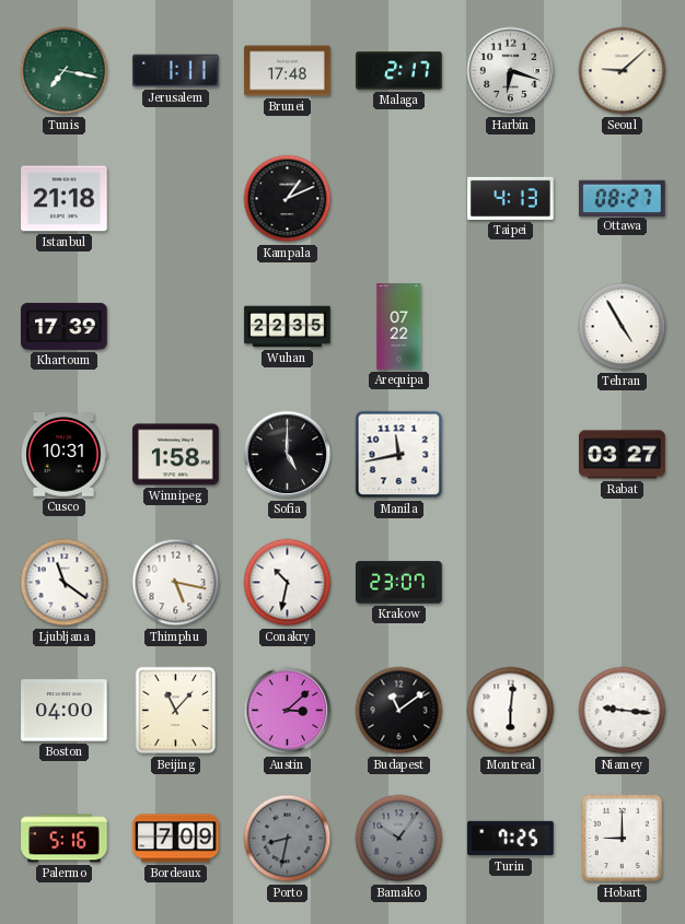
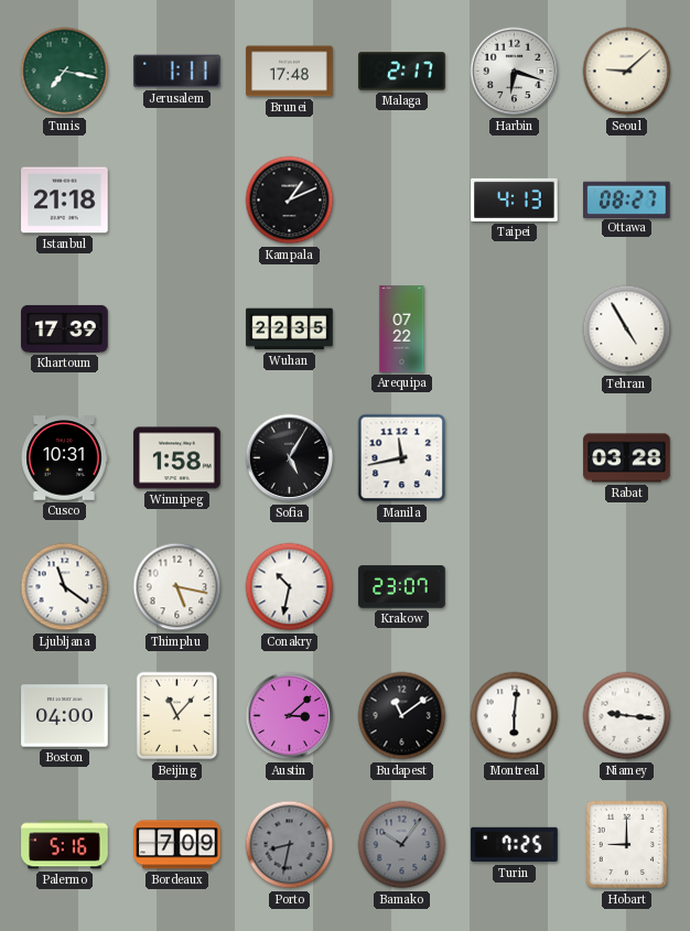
Sofia: 5:00 -> 5:05 (290, 458)
Rabat: 03:27 -> 03:28 (627, 458)
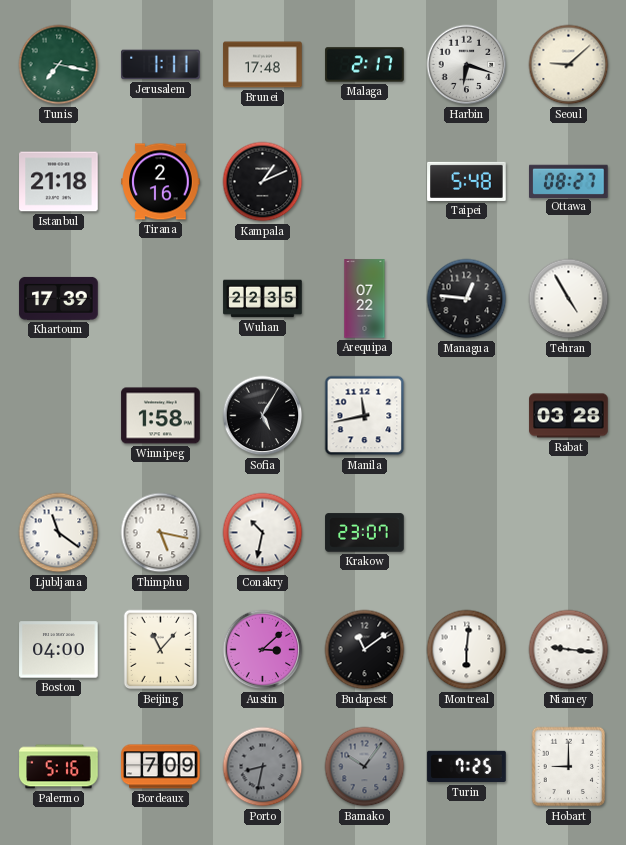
Tirana: none -> 2:16 (161, 182)
Taipei: 4:13 -> 5:48 (467, 181)
Managua: none -> 12:46 (467, 299)
Cusco: 10:31 -> none (64, 458)
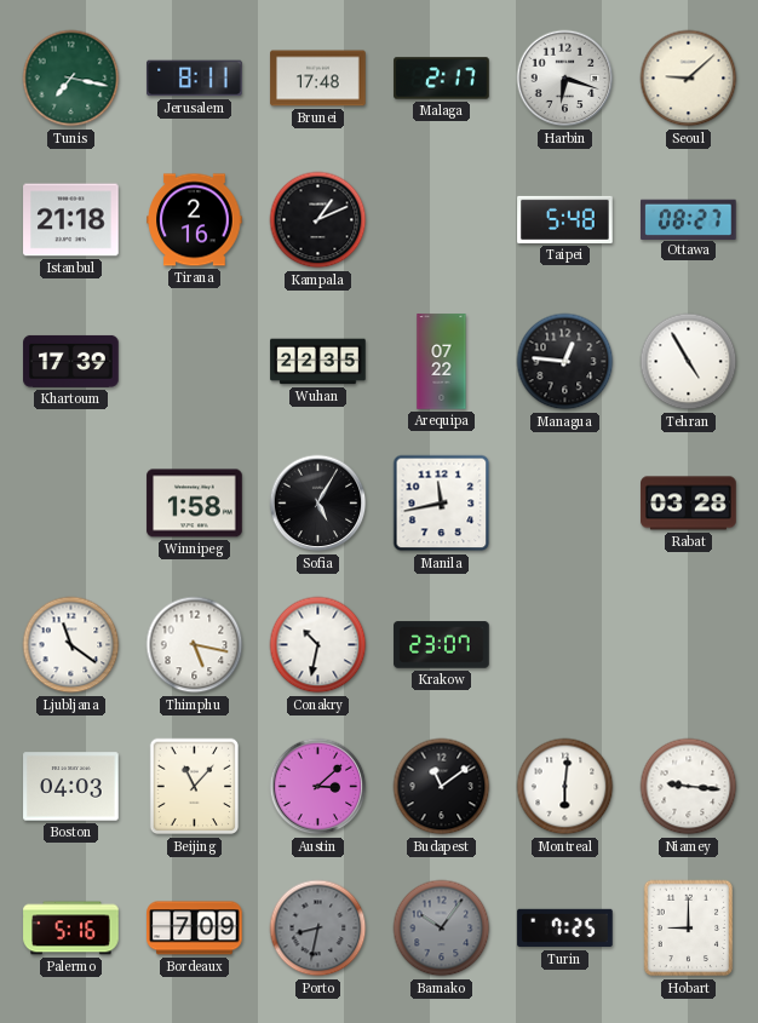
Jerusalem: 1:11 -> 8:11 (195, 79)
Boston: 04:00 -> 04:03 (71, 787)
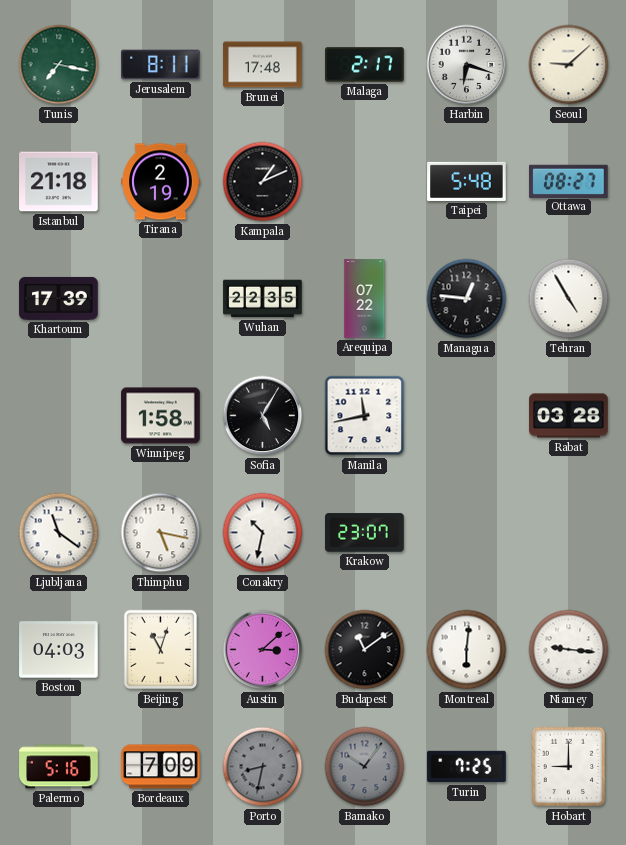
Tirana: 2:16 -> 2:19 (161, 182)
Beijing: 11:07 -> 11:03 (161, 650)
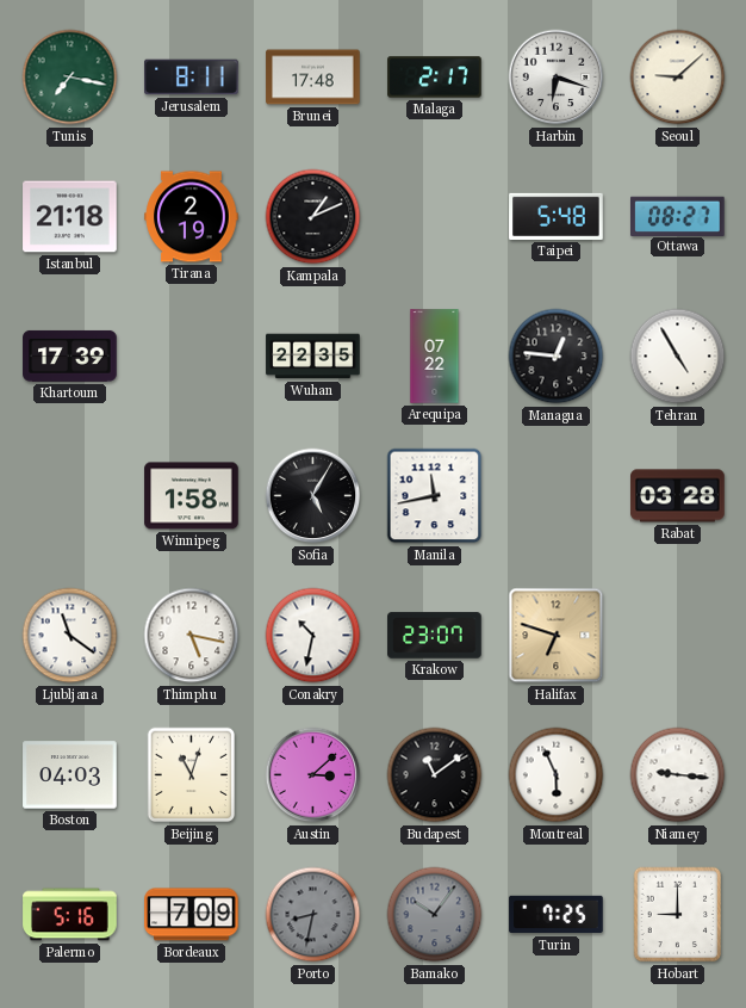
Halifax: none -> 6:48 (557, 636)
Montreal: 6:01 -> 5:56 (557, 775)
